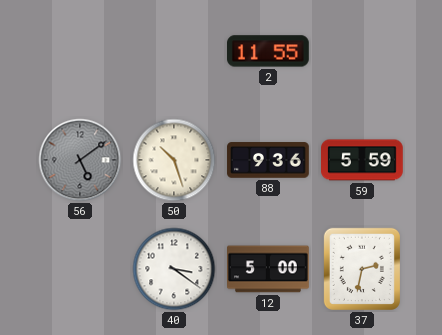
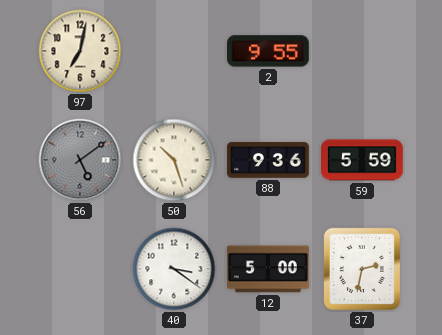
97: none -> 7:02 (80, 51)
2: 11:55 -> 9:55 (269, 51)
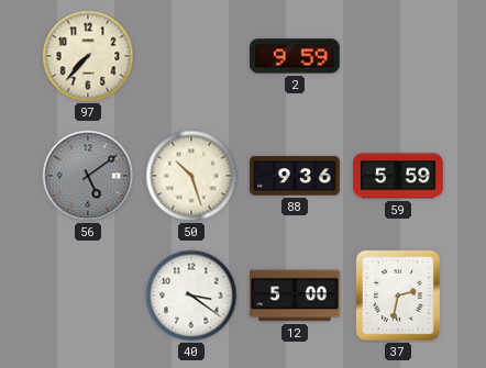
97: 7:02 -> 7:37 (88, 56)
2: 9:55 -> 9:59 (296, 56)
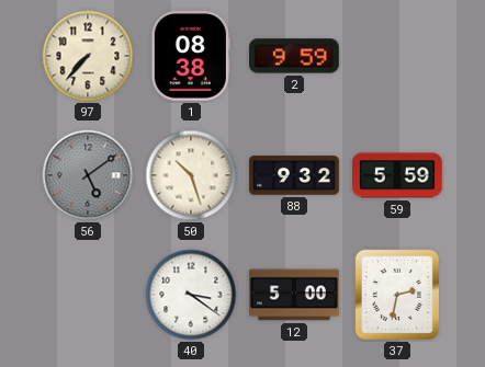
1: none -> 08:38 (191, 57)
88: 9:36 -> 9:32 (294, 175)
